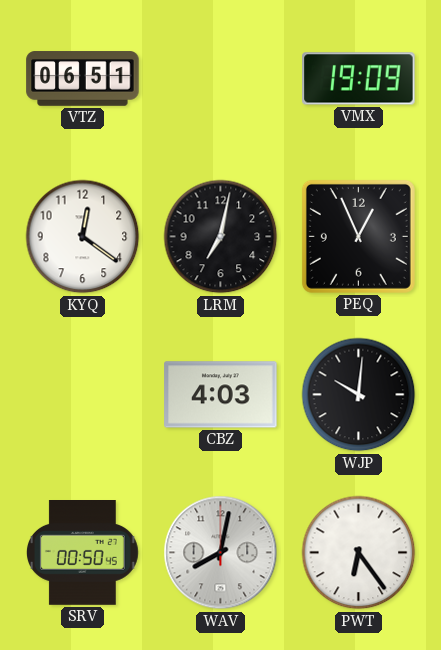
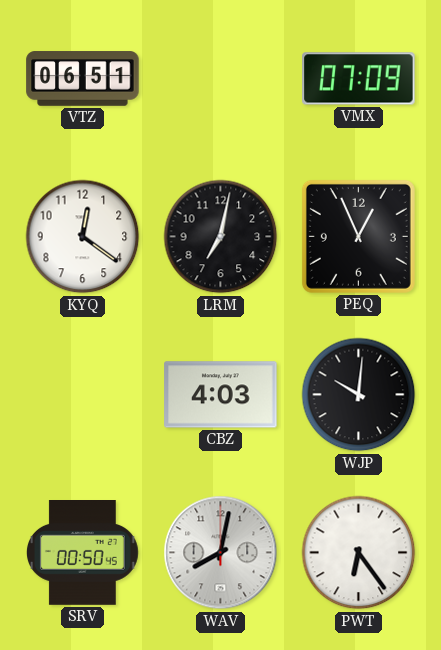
VMX: 19:09 -> 07:09 (359, 79)
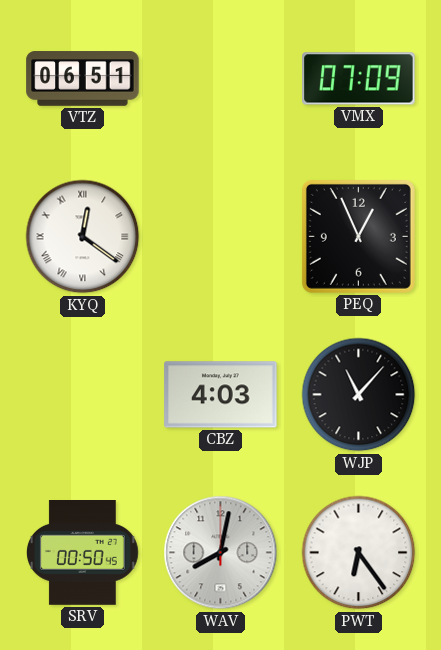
KYQ numerals: Arabic -> Roman (83, 237)
LRM: 7:02 -> none (221, 237)
WJP: 10:01 -> 11:07 (359, 395)
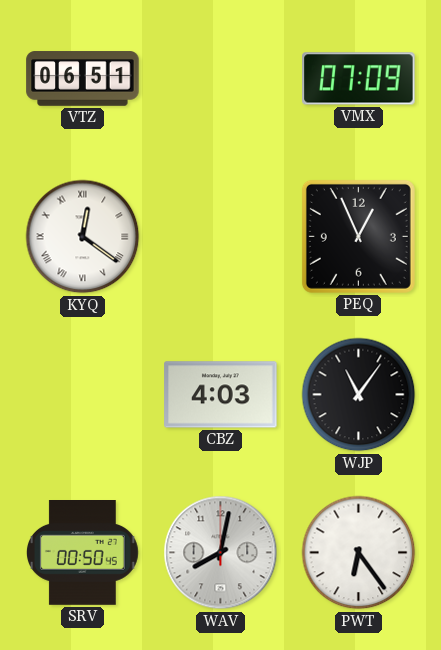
WJP: 11:07 -> 11:06 (359, 395)
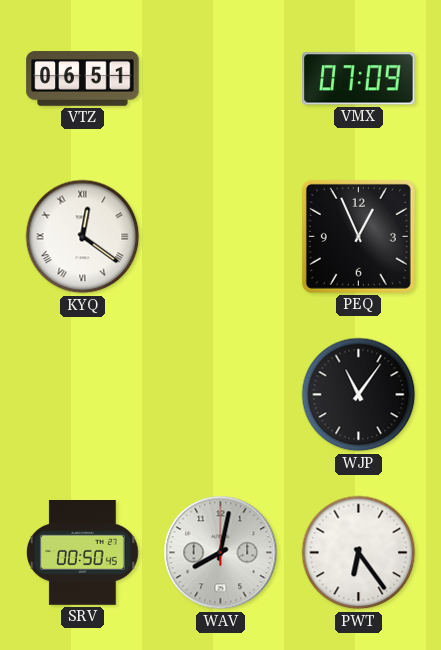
CBZ: 4:03 -> none (221, 395)
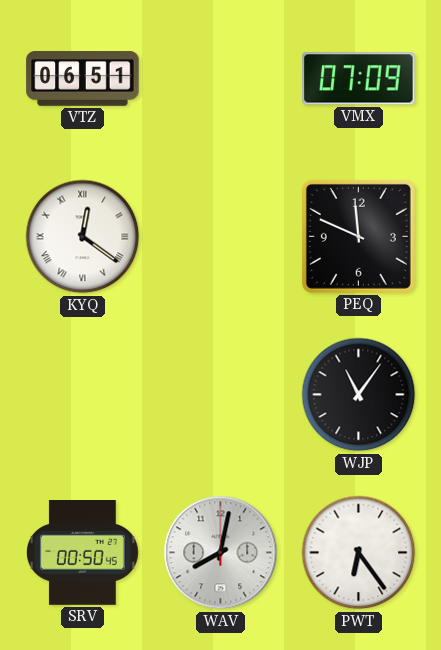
PEQ: 12:56 -> 11:49 (358, 236)
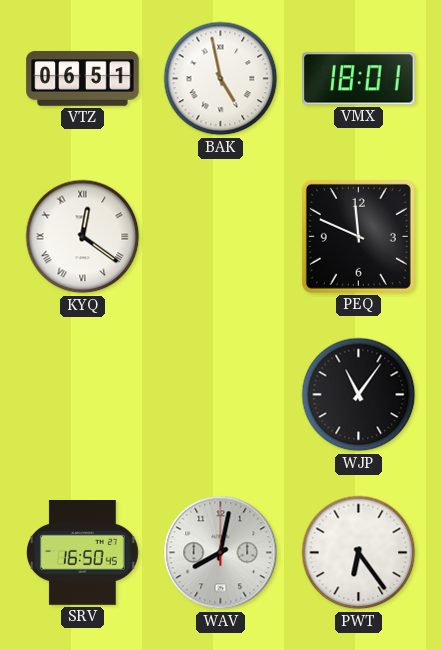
BAK: none -> 4:58 (221, 79)
VMX: 07:09 -> 18:01 (359, 79)
SRV: 00:50 -> 16:50 (82, 553)
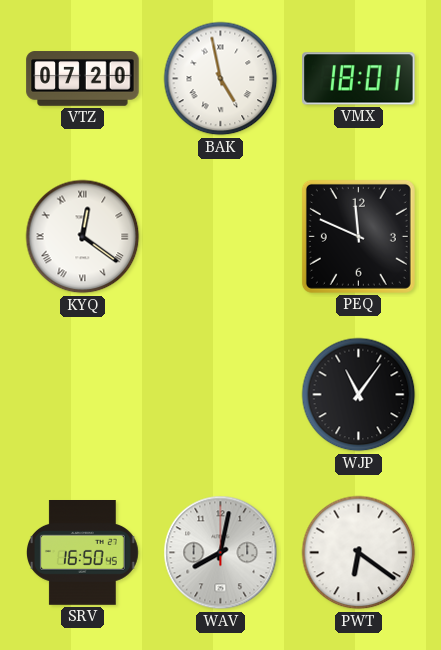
VTZ: 06:51 -> 07:20 (83, 79)
PWT: 6:24 -> 6:21 (359, 553)
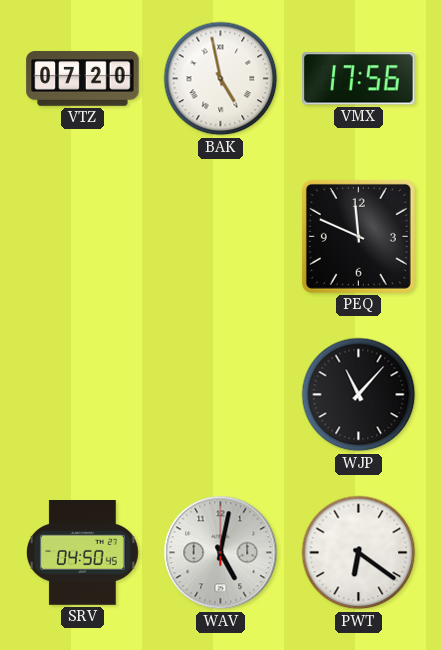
VMX: 18:01 -> 17:56 (359, 79)
KYQ: 12:21 -> none (83, 237)
WJP: 11:06 -> 11:07 (359, 395)
SRV: 16:50 -> 04:50 (82, 553)
WAV: 8:02 -> 5:02 (221, 553)
